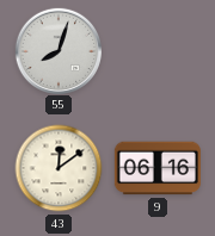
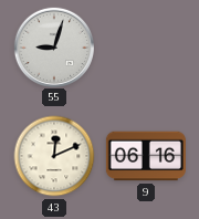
55: 8:03 -> 9:03 (53, 46)
43: 12:09 -> 12:11 (54, 156)
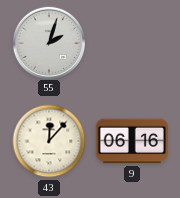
55: 9:03 -> 2:03 (48, 42)
43: 12:11 -> 12:07 (49, 141)
